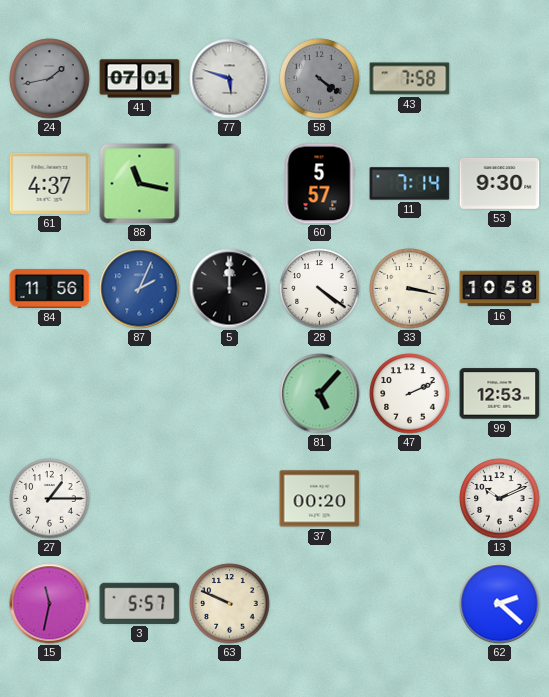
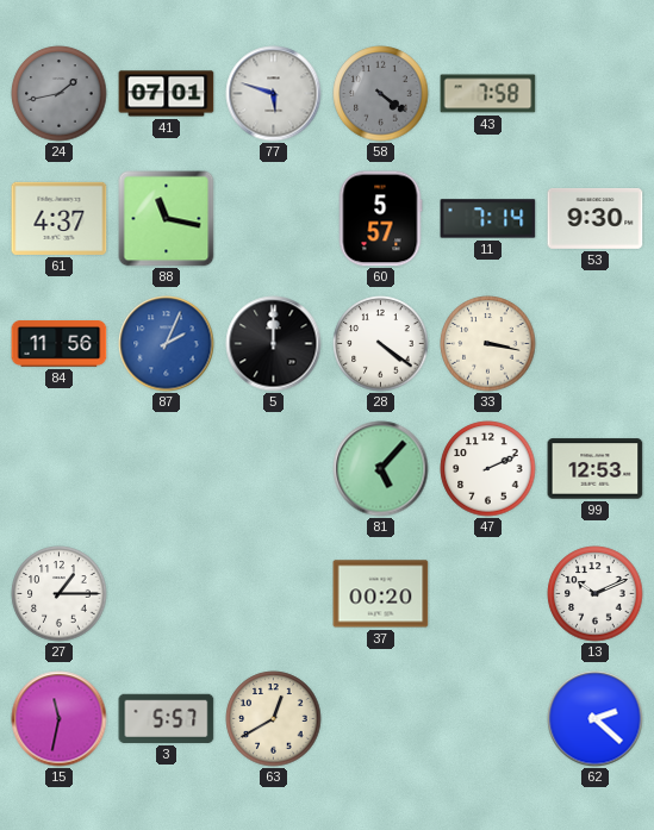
16: 10:58 -> none (500, 289)
63: 9:49 -> 12:40 (274, 719)
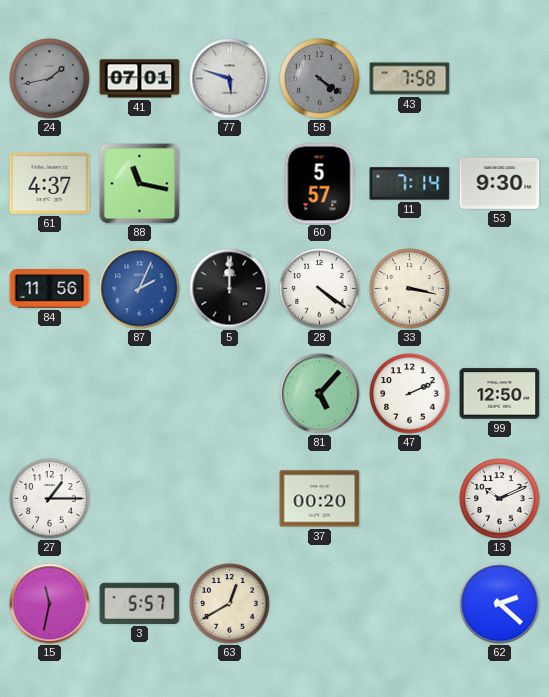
99: 12:53 -> 12:50 (500, 394)
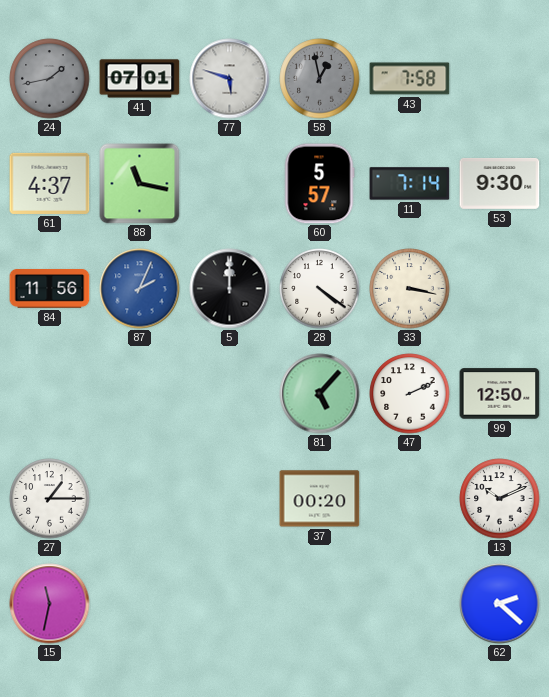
58: 4:21 -> 12:58 (320, 79)
3: 5:57 -> none (140, 603)
63: 12:40 -> none (230, 604)
